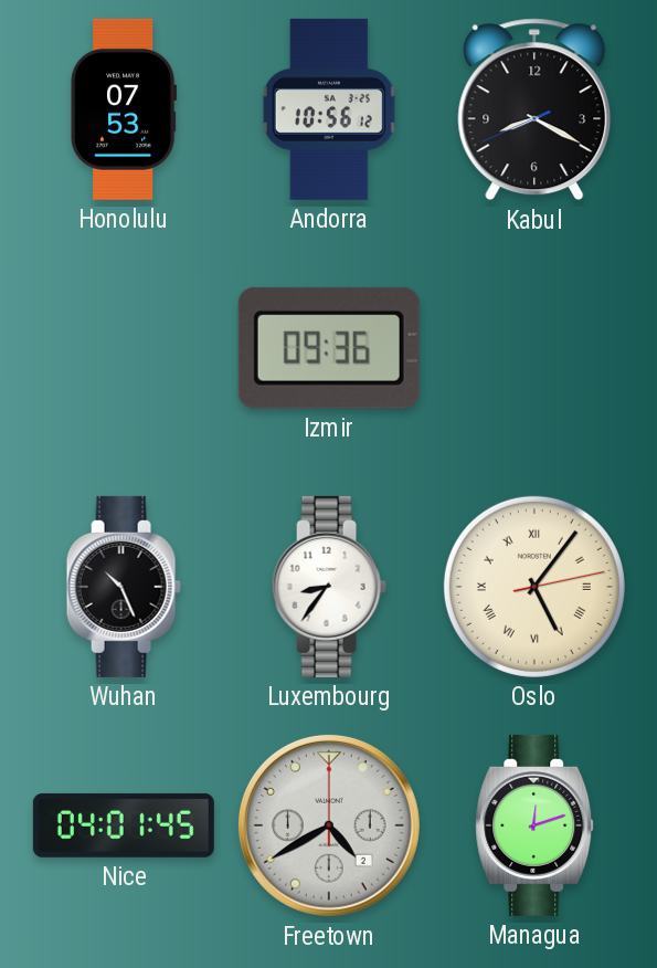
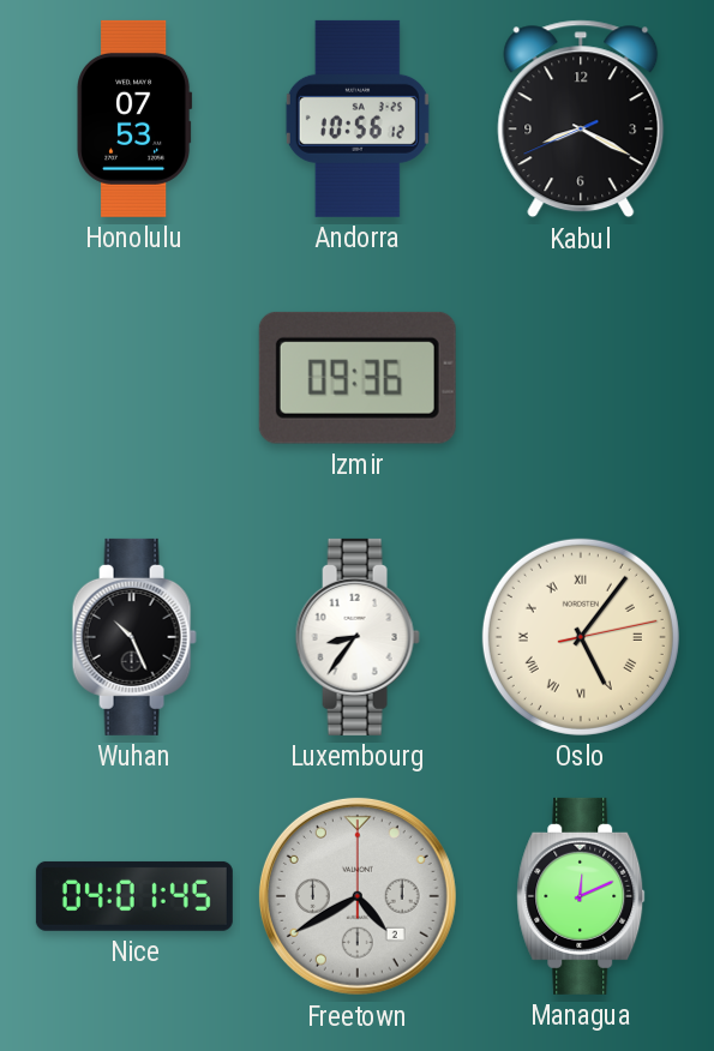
Managua: 12:12 -> 12:11 (581, 896)
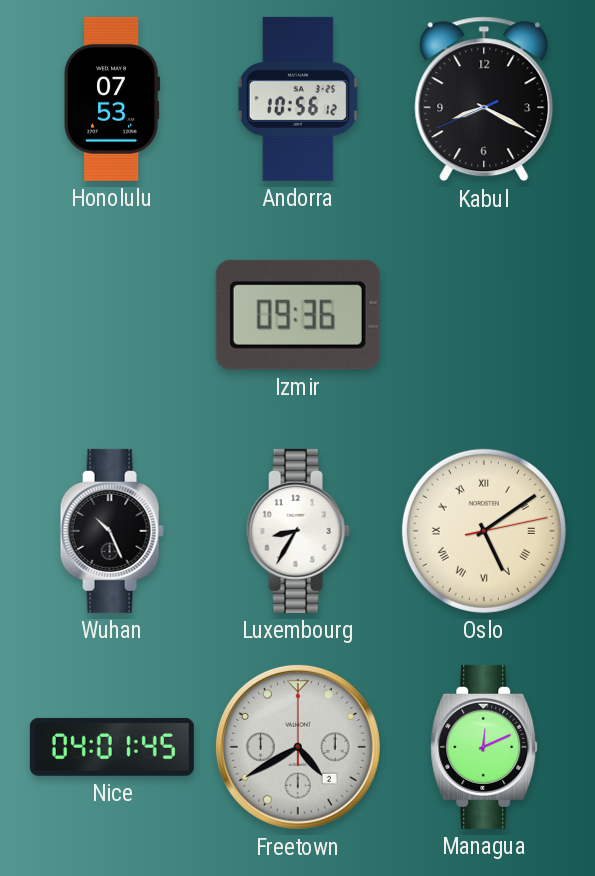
Luxembourg: 8:36 -> 8:35 (298, 531)
Oslo: 5:06 -> 5:09 (484, 531)
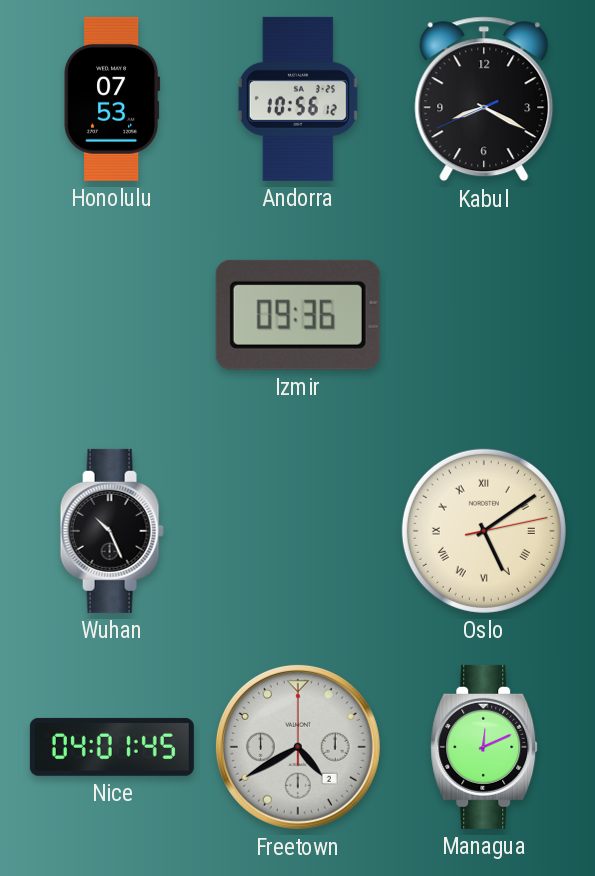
Luxembourg: 8:35 -> none (298, 531)
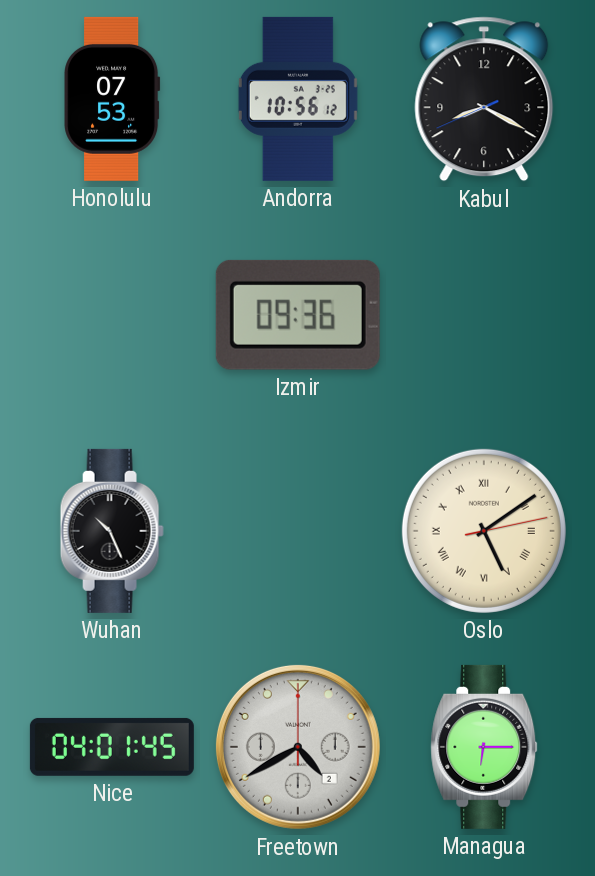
Managua: 12:11 -> 6:15 (484, 747)
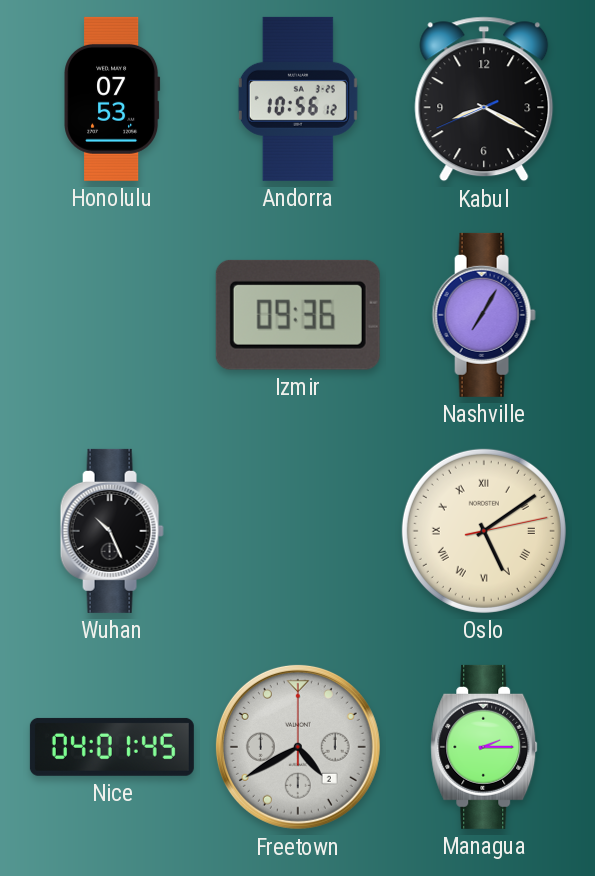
Nashville: none -> 7:05 (484, 315)
Managua: 6:15 -> 2:15 (484, 747)
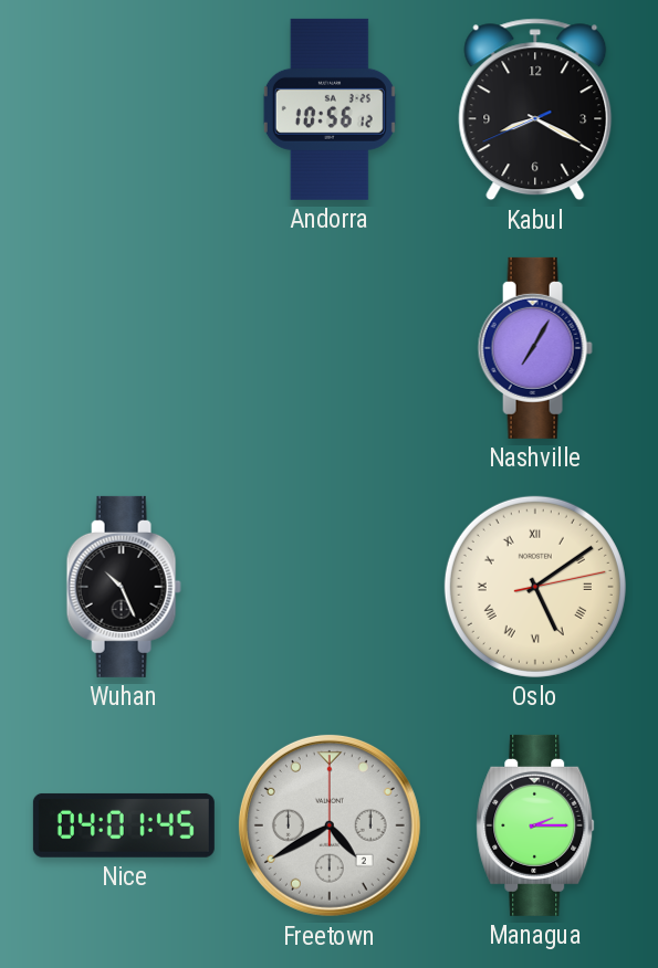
Honolulu: 07:53 -> none (112, 99)
Izmir: 09:36 -> none (298, 315)
